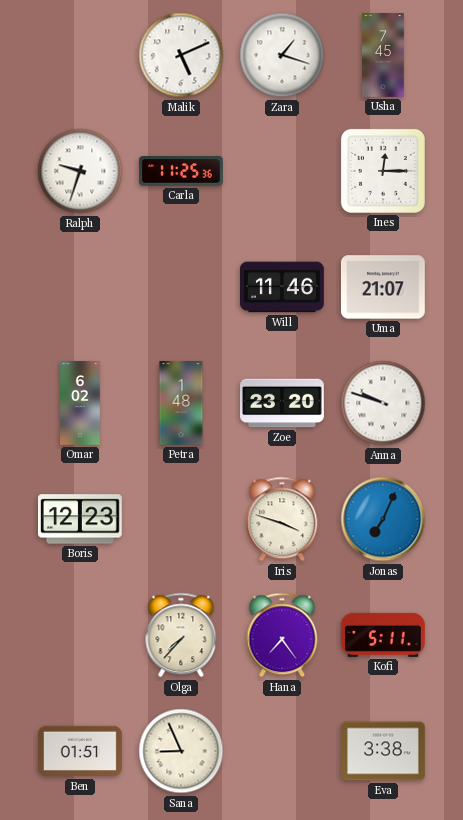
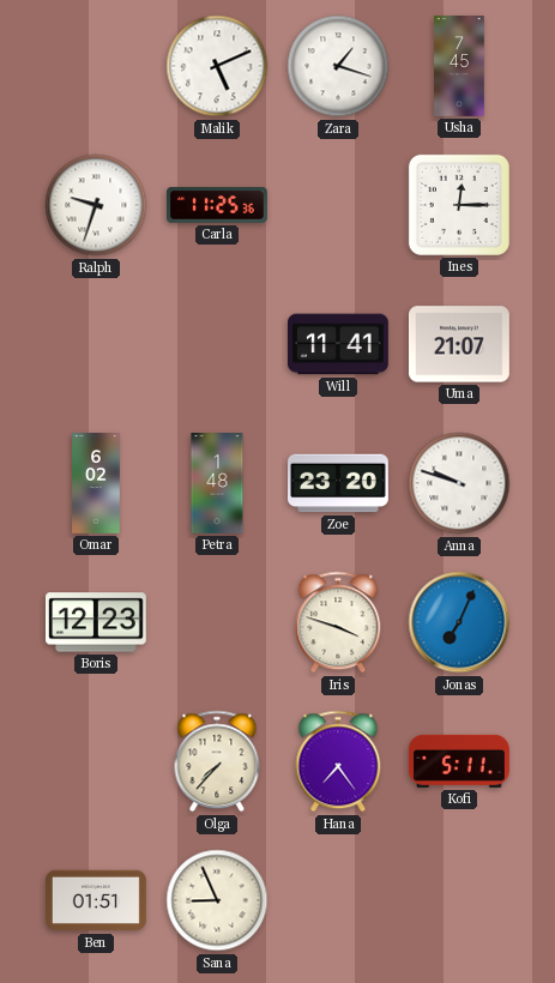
Will: 11:46 -> 11:41 (339, 344)
Eva: 3:38 -> none (384, 751)
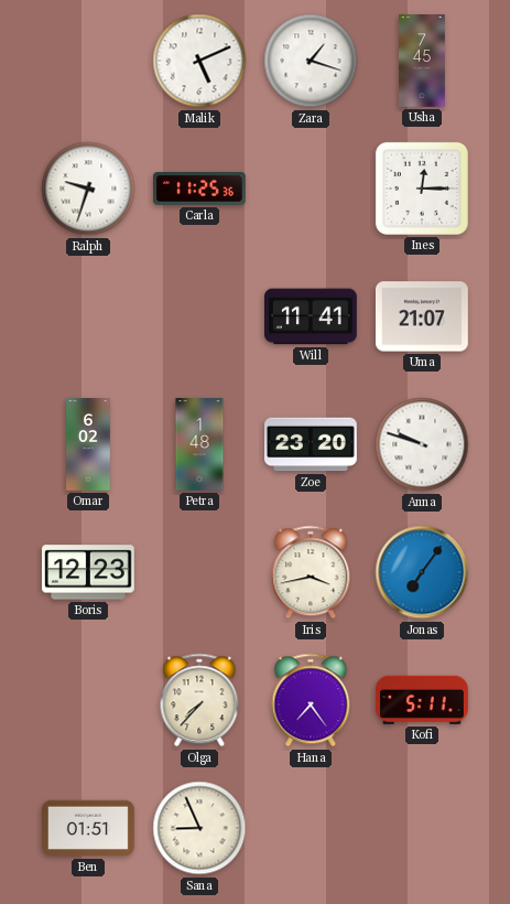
Iris: 3:48 -> 3:43 (311, 572)
Jonas: 7:04 -> 7:06 (422, 572)
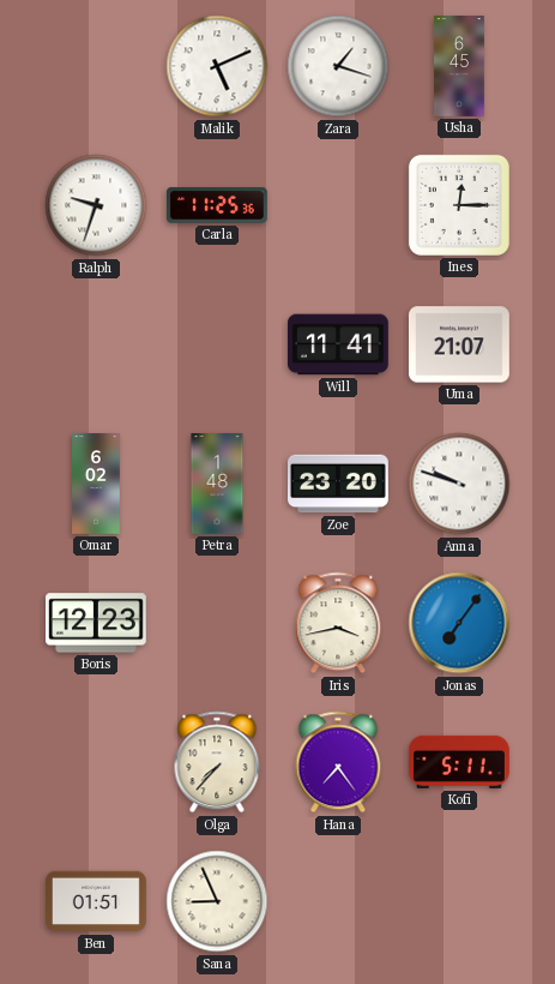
Usha: 7:45 -> 6:45 (460, 67)
